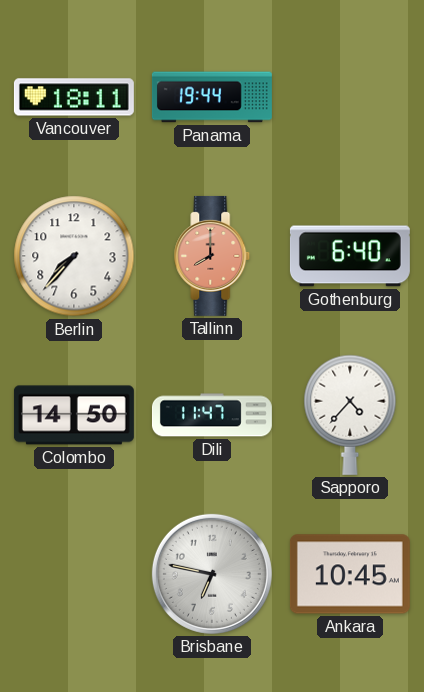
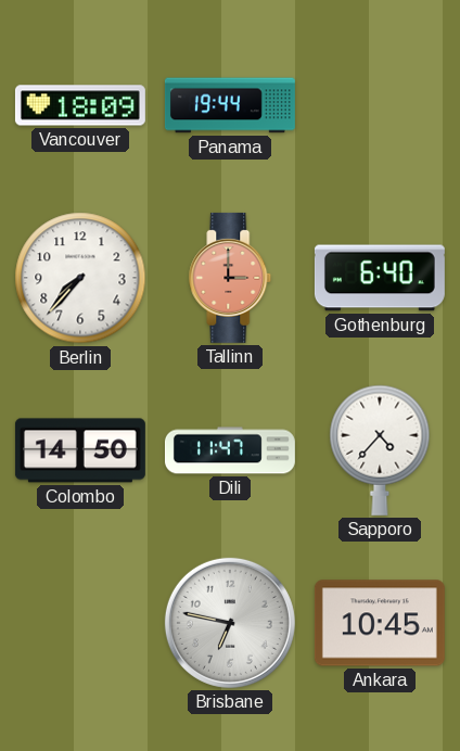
Vancouver: 18:11 -> 18:09 (80, 105)
Tallinn: 8:00 -> 3:00 (230, 278)
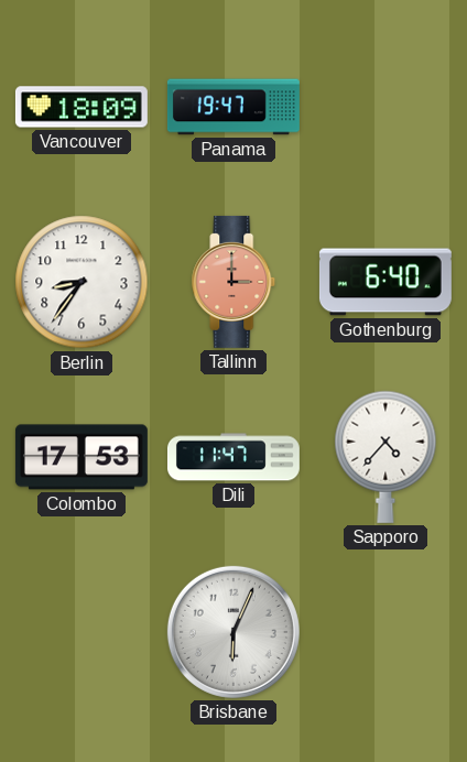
Panama: 19:44 -> 19:47 (233, 107)
Berlin: 7:37 -> 8:36 (82, 282)
Colombo: 14:50 -> 17:53 (82, 457)
Brisbane: 6:47 -> 6:04 (233, 632)
Ankara: 10:45 -> none (380, 623)
